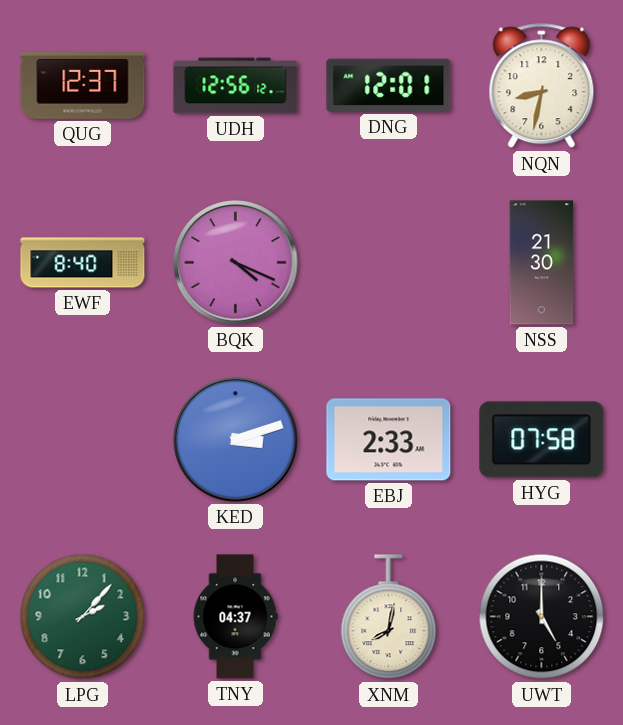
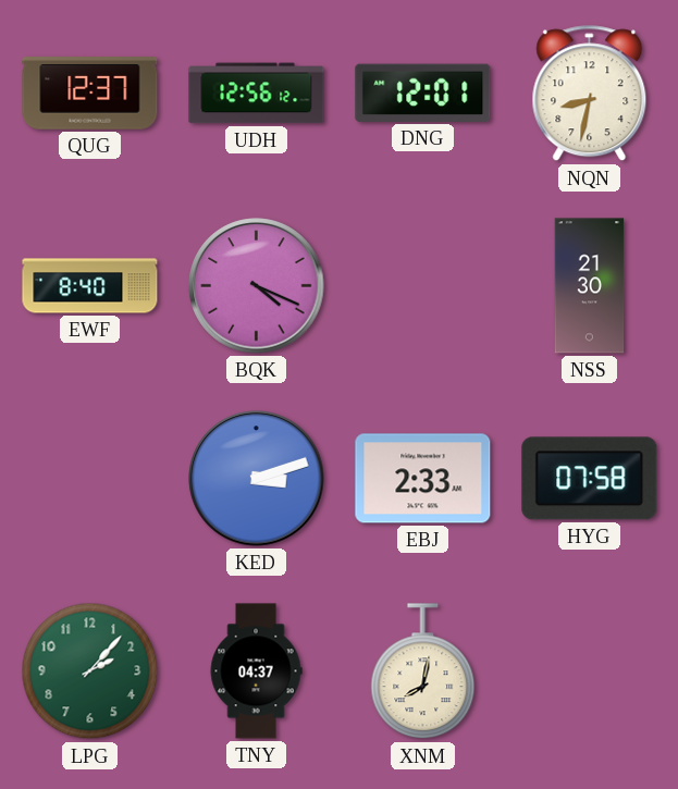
UWT: 5:00 -> none (542, 617)
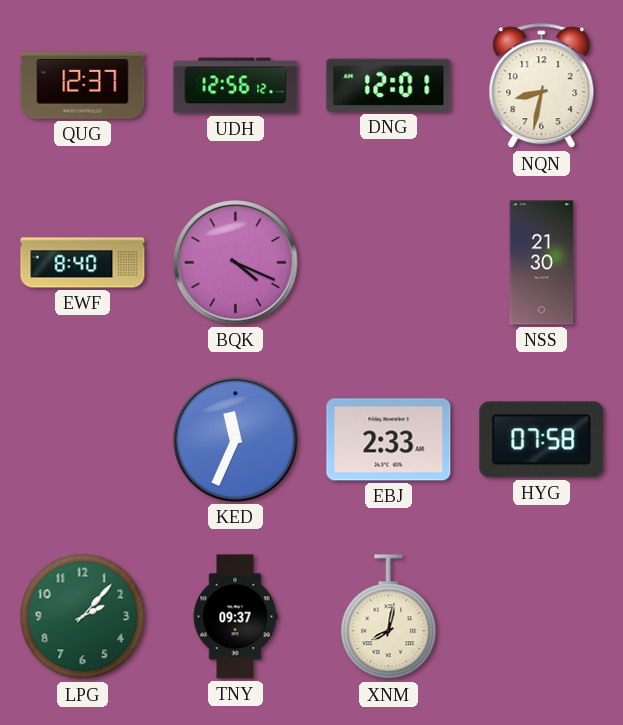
KED: 3:12 -> 11:34 (236, 440)
TNY: 04:37 -> 09:37 (235, 617)
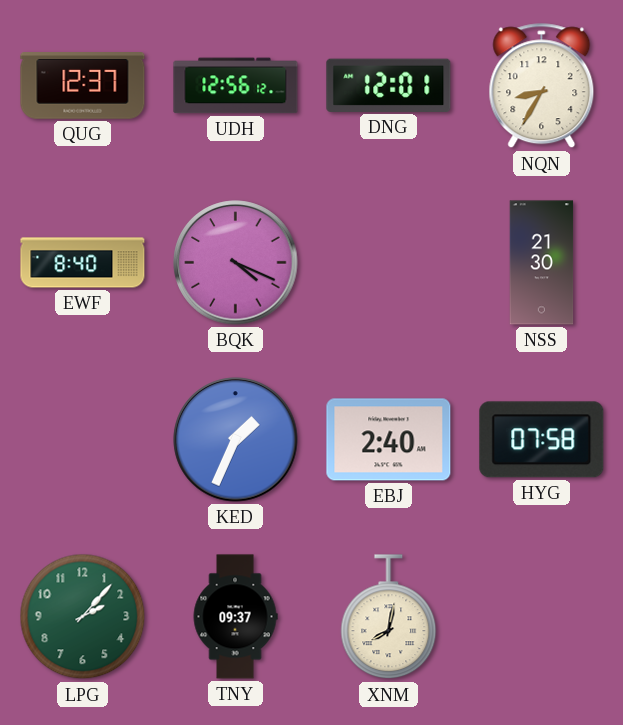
NQN: 8:32 -> 8:35 (542, 86)
KED: 11:34 -> 1:34 (236, 440)
EBJ: 2:33 -> 2:40 (389, 440)
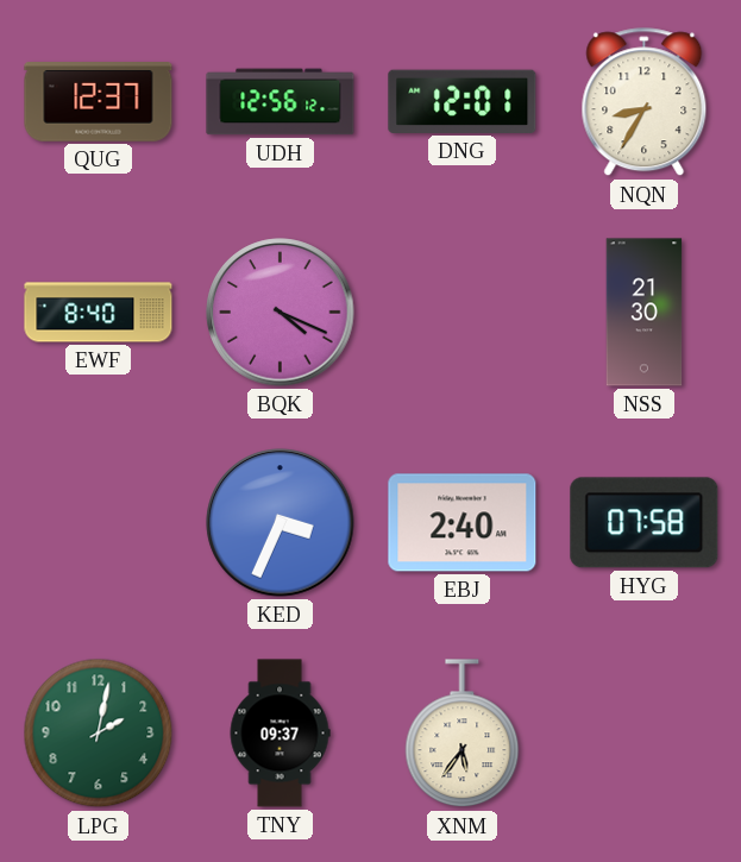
KED: 1:34 -> 3:34 (281, 523)
LPG: 2:07 -> 2:02 (99, 734)
XNM: 8:02 -> 5:36 (463, 734)
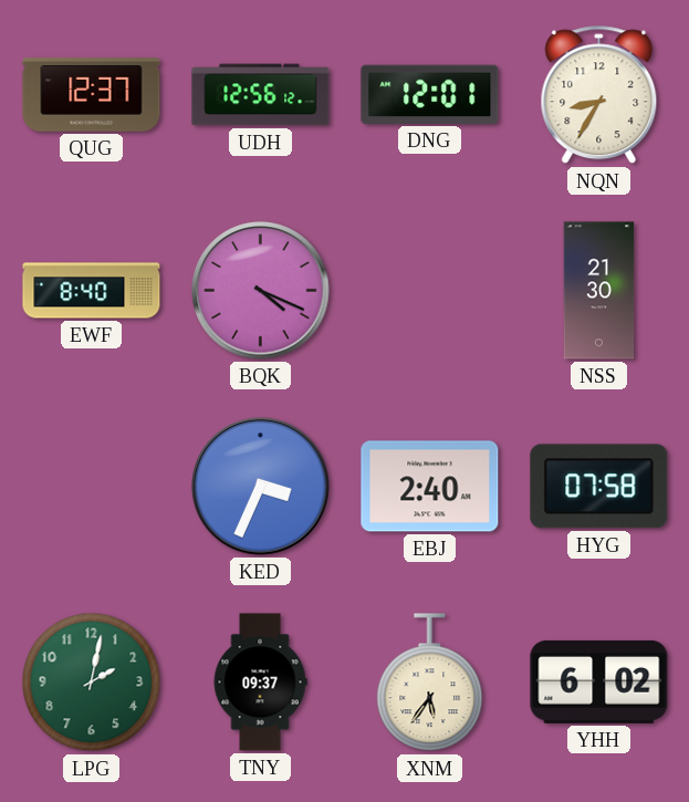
YHH: none -> 6:02 (599, 681)
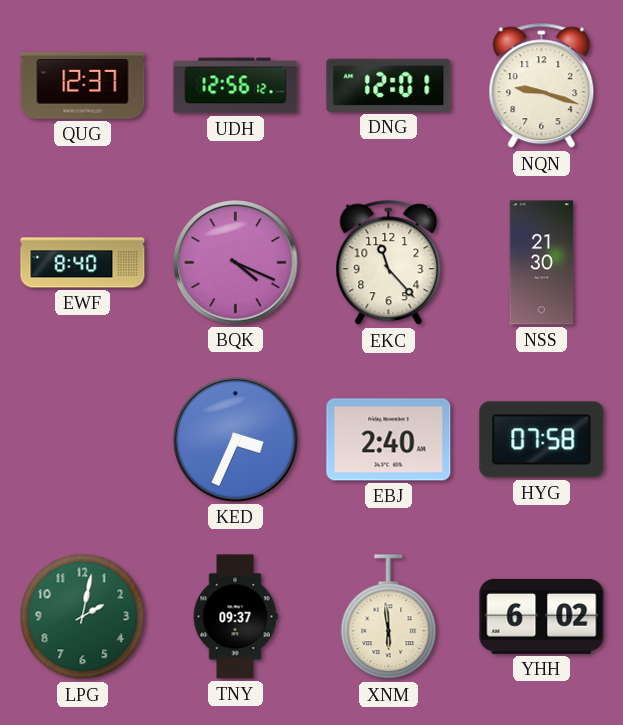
NQN: 8:35 -> 9:18 (542, 86)
EKC: none -> 11:23 (389, 263)
XNM: 5:36 -> 5:59 (389, 617)
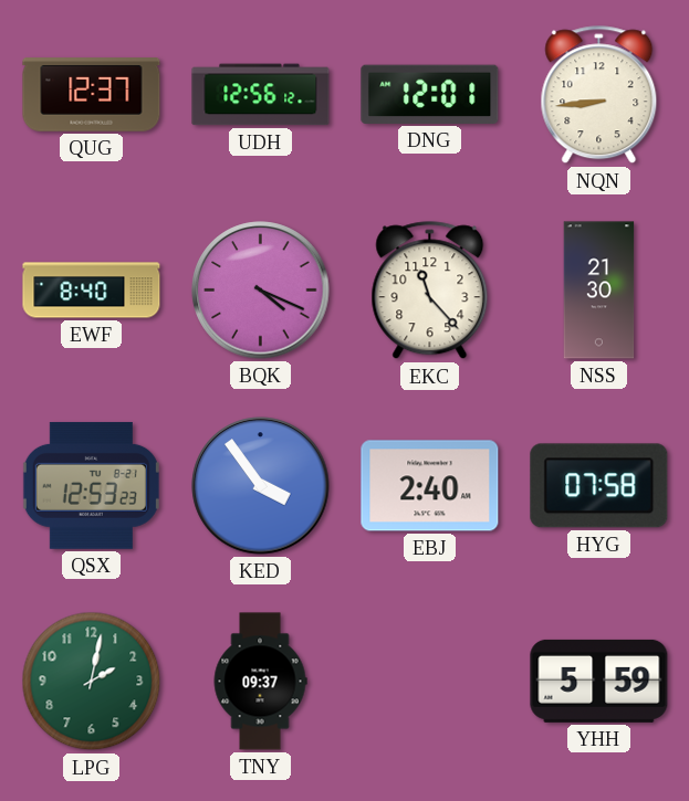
NQN: 9:18 -> 8:44 (599, 95)
QSX: none -> 12:53 (91, 485)
KED: 3:34 -> 3:54 (261, 486)
XNM: 5:59 -> none (389, 617)
YHH: 6:02 -> 5:59 (599, 681)
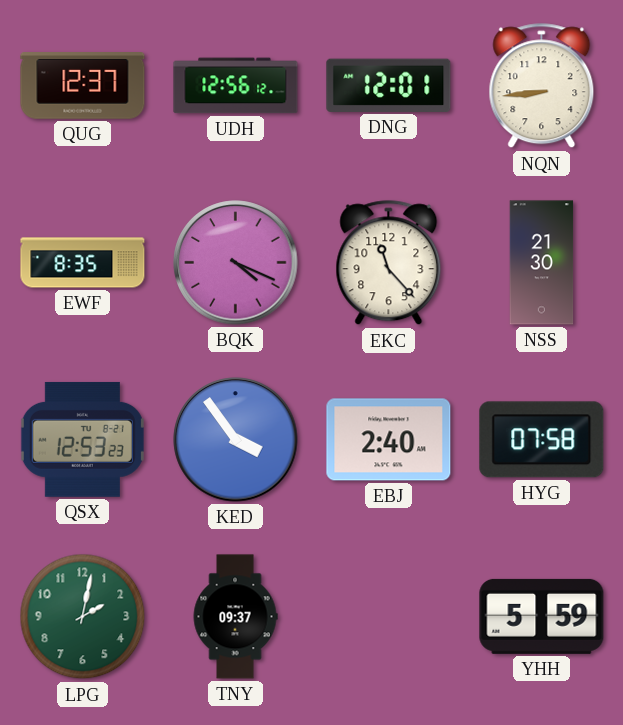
EWF: 8:40 -> 8:35 (83, 263)
